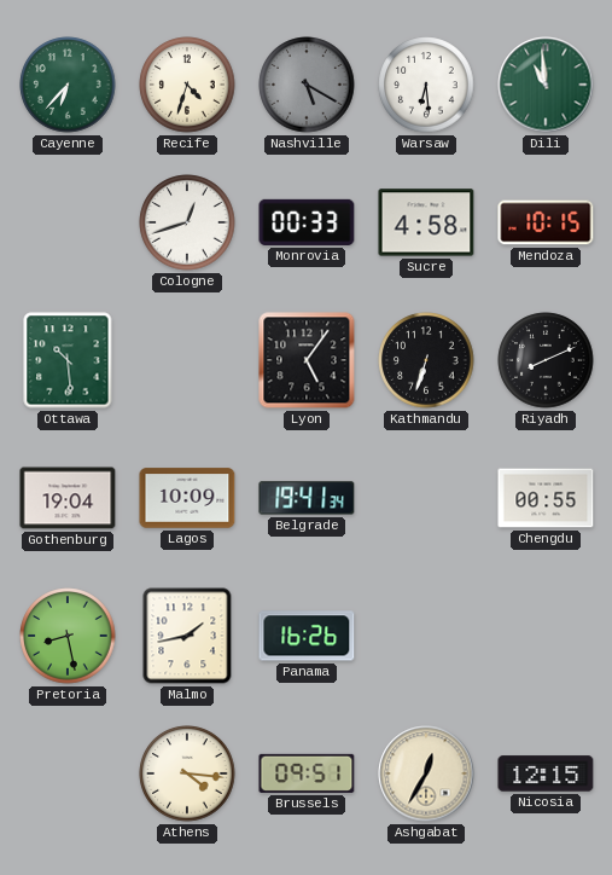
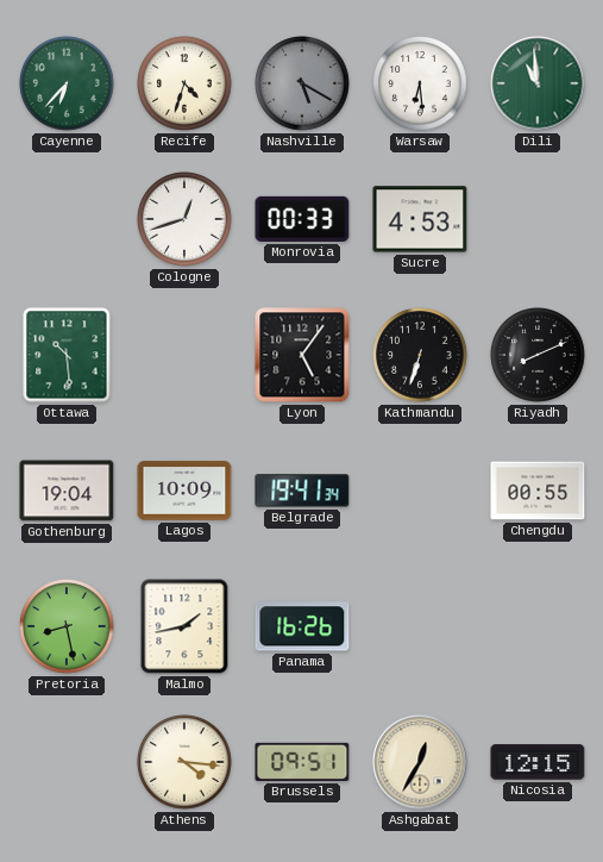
Sucre: 4:58 -> 4:53 (420, 219)
Mendoza: 10:15 -> none (546, 222)
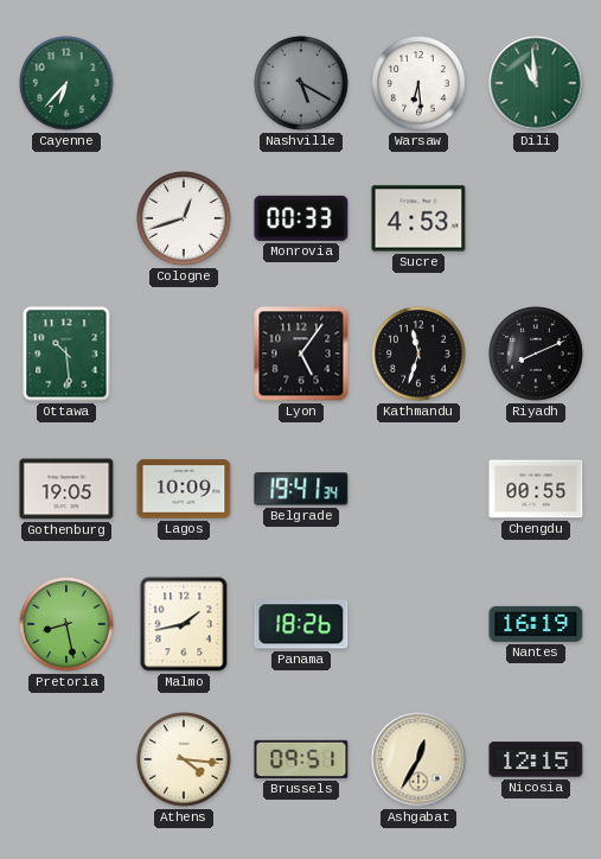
Recife: 4:33 -> none (184, 83)
Kathmandu: 6:33 -> 11:33 (418, 354)
Gothenburg: 19:04 -> 19:05 (66, 489)
Panama: 16:26 -> 18:26 (301, 624)
Nantes: none -> 16:19 (536, 624)
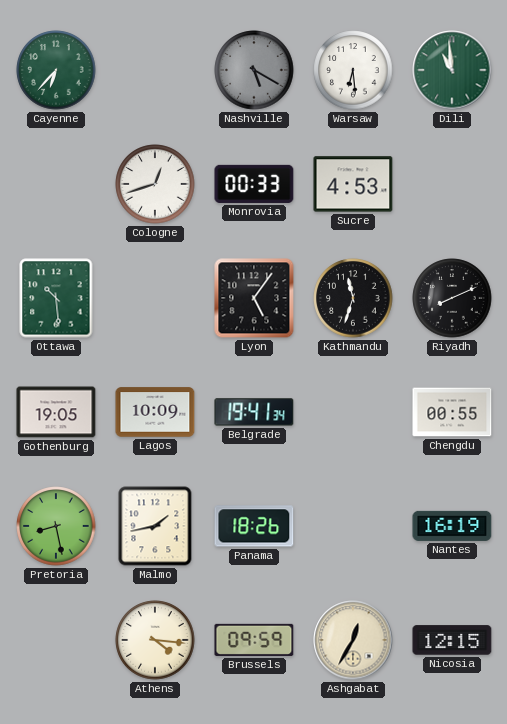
Brussels: 09:51 -> 09:59 (254, 640)
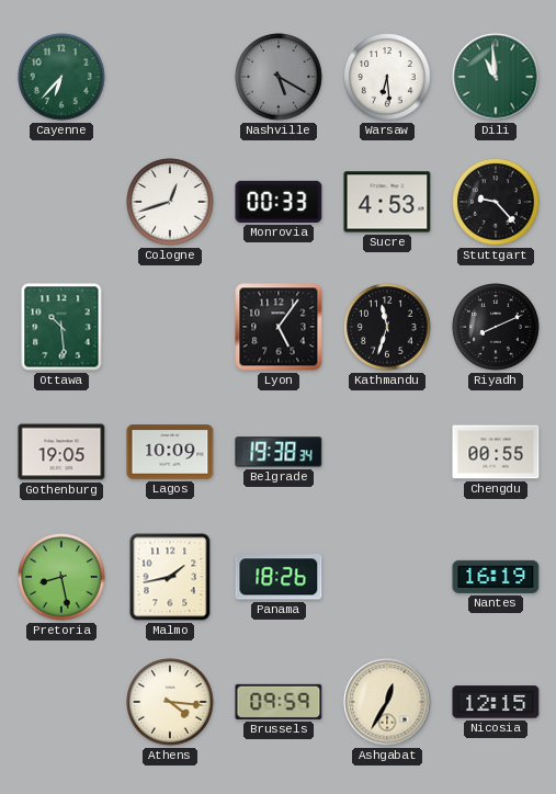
Stuttgart: none -> 9:23 (496, 202)
Belgrade: 19:41 -> 19:38 (279, 452)
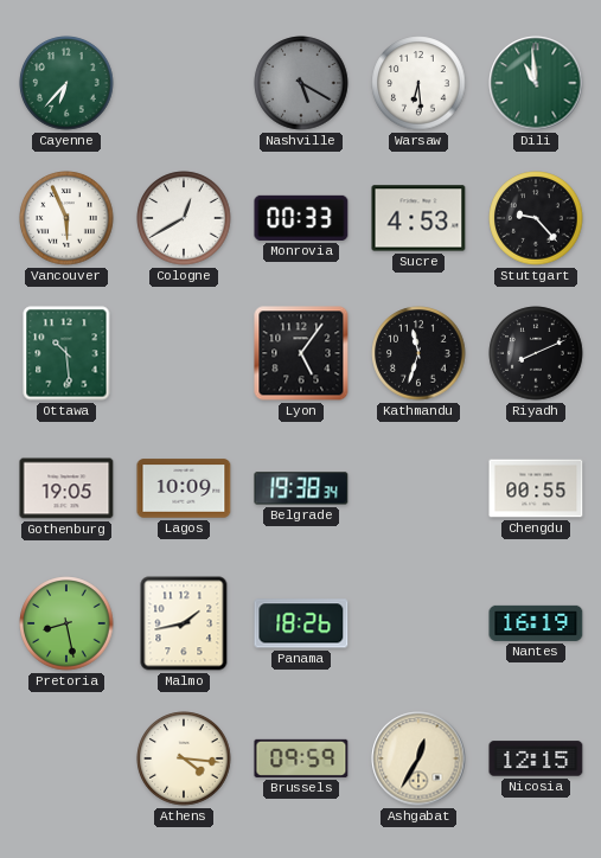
Vancouver: none -> 5:56 (66, 218)
Cologne: 12:42 -> 12:40 (184, 218)
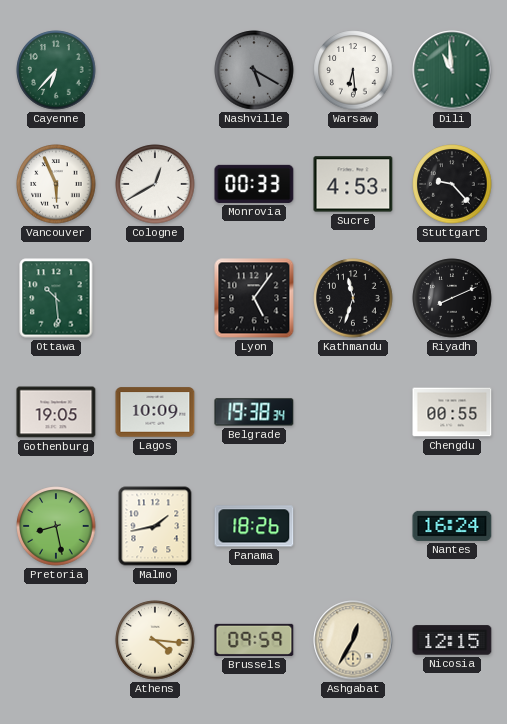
Nantes: 16:19 -> 16:24 (452, 526)
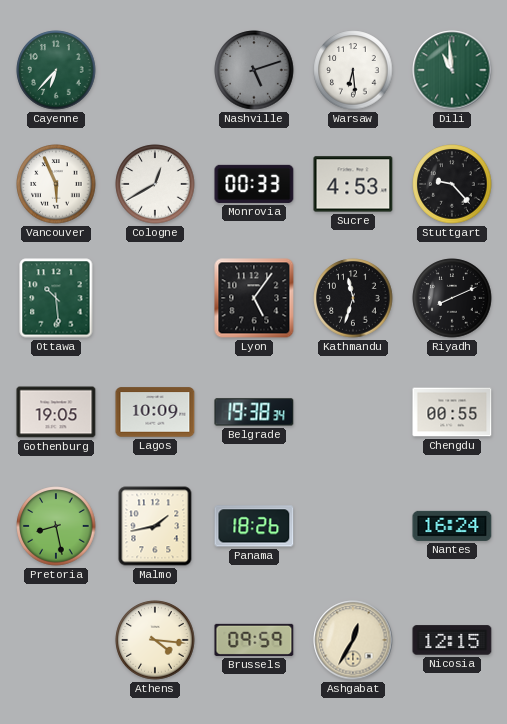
Nashville: 5:20 -> 5:12 (254, 70)
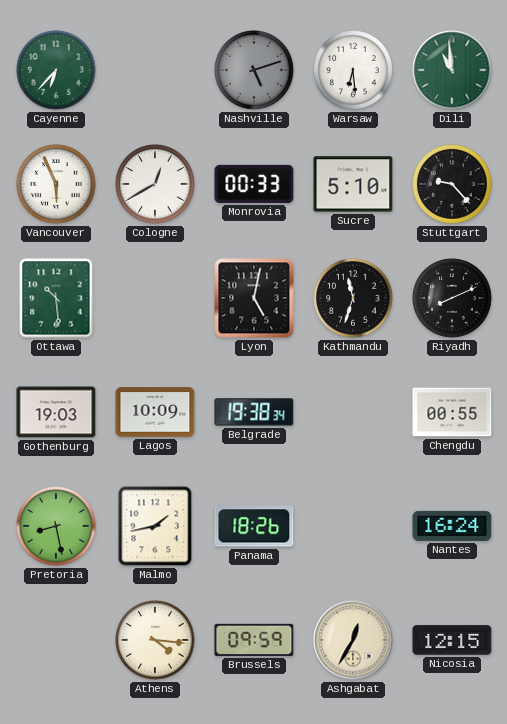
Sucre: 4:53 -> 5:10 (353, 184)
Lyon: 5:06 -> 5:02 (254, 298)
Gothenburg: 19:05 -> 19:03 (56, 412)
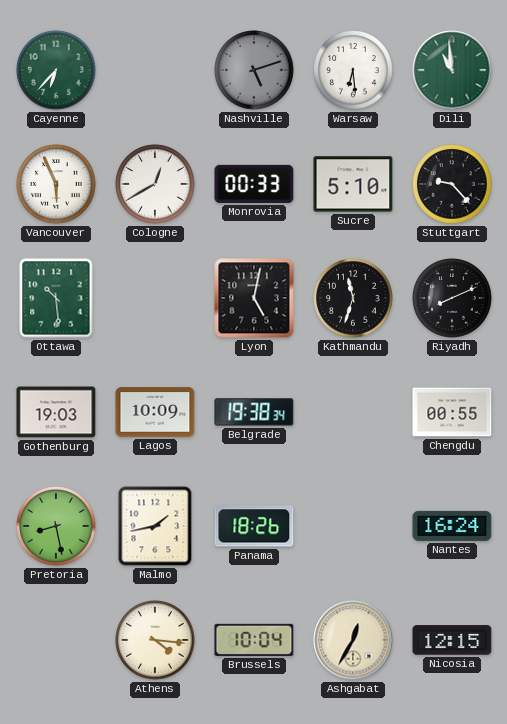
Brussels: 09:59 -> 10:04 (254, 640)
